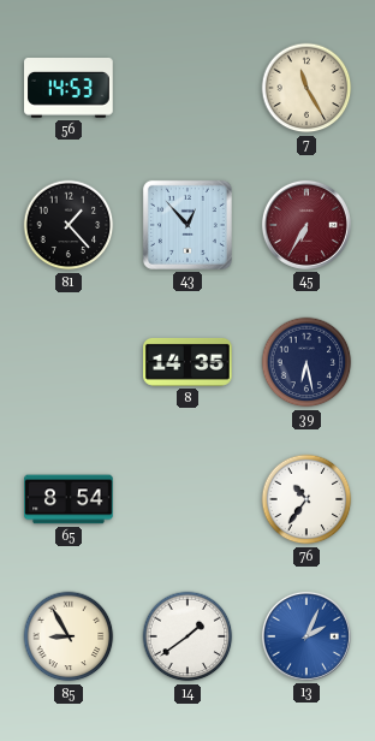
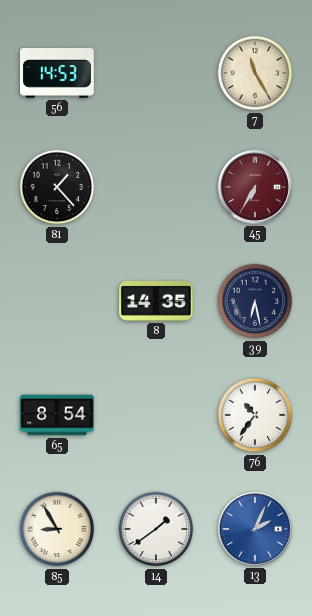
43: 12:53 -> none (187, 225)
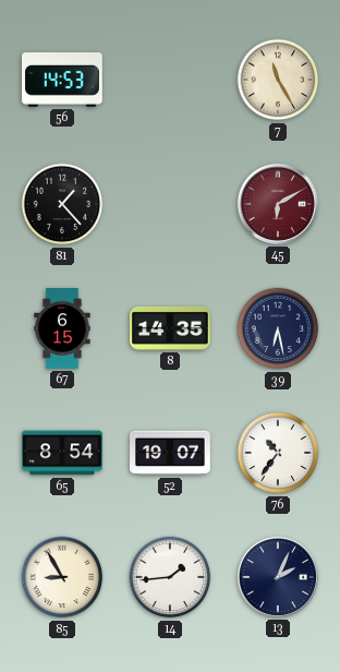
45: 6:35 -> 6:10 (278, 204)
67: none -> 6:15 (62, 328)
52: none -> 19:07 (171, 453)
14: 1:39 -> 1:44 (170, 577)
13 dial: blue -> navy (278, 577)
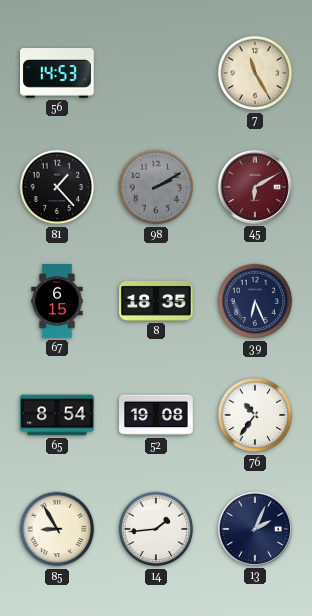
98: none -> 2:10 (156, 187)
8: 14:35 -> 18:35 (157, 301)
39: 6:28 -> 6:26 (255, 301)
52: 19:07 -> 19:08 (157, 415)
